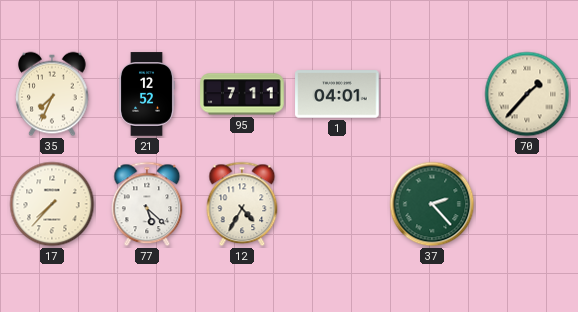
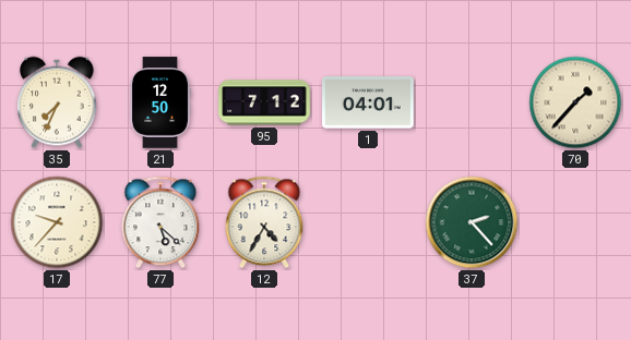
21: 12:52 -> 12:50 (160, 102)
95: 7:11 -> 7:12 (264, 102)
17: 7:37 -> 9:37 (57, 222)
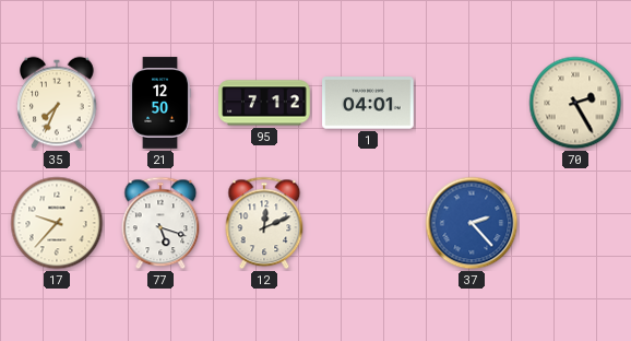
70: 1:37 -> 2:25 (575, 103)
77: 5:22 -> 5:18 (160, 223)
12: 4:35 -> 12:11 (264, 223)
37 dial: green -> blue (472, 223)
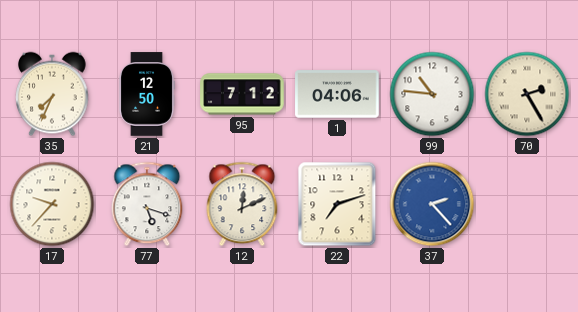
1: 04:01 -> 04:06 (337, 94)
99: none -> 10:46 (432, 94)
22: none -> 7:12 (337, 204)
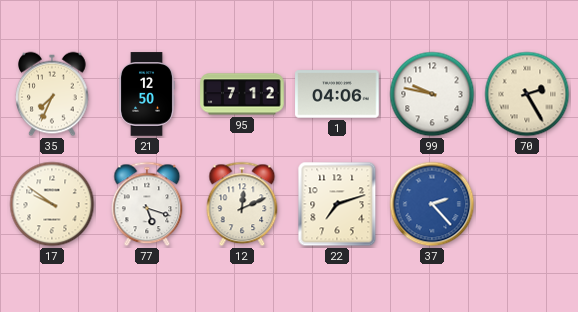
99: 10:46 -> 9:47 (432, 94)
17: 9:37 -> 9:51 (52, 204)
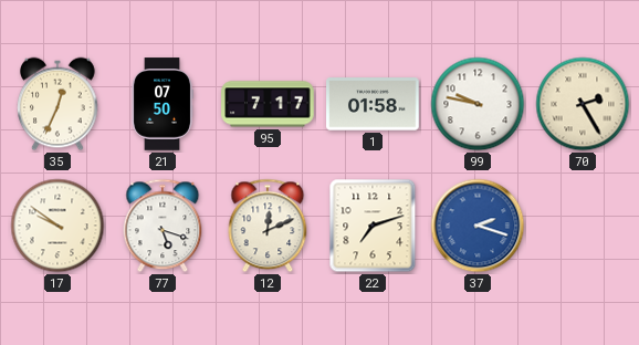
35: 7:34 -> 12:34 (57, 104)
21: 12:50 -> 07:50 (163, 104)
95: 7:12 -> 7:17 (268, 104)
1: 04:06 -> 01:58 (373, 104)
37: 2:23 -> 2:18 (478, 226)
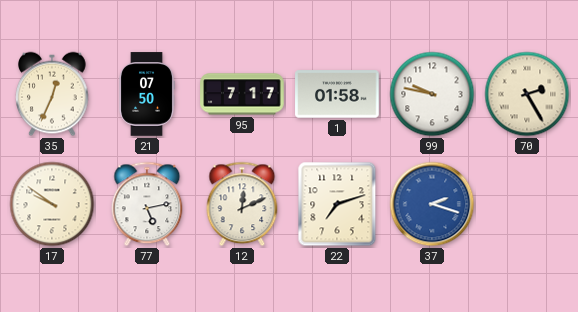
77: 5:18 -> 5:13 (147, 204)
